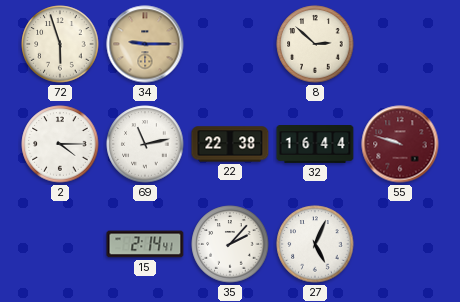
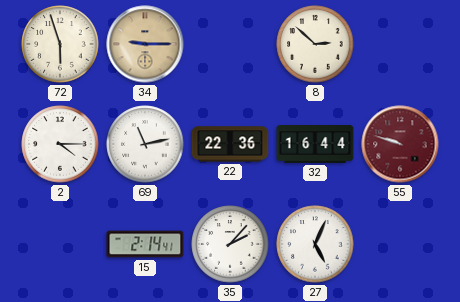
22: 22:38 -> 22:36 (230, 144)
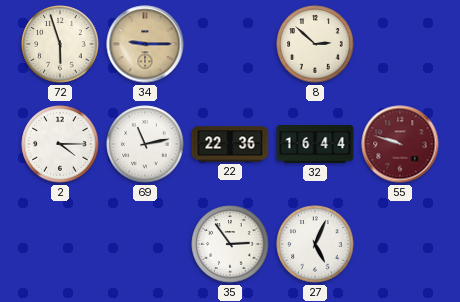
15: 2:14 -> none (145, 244)
35: 2:07 -> 2:54 (230, 244)
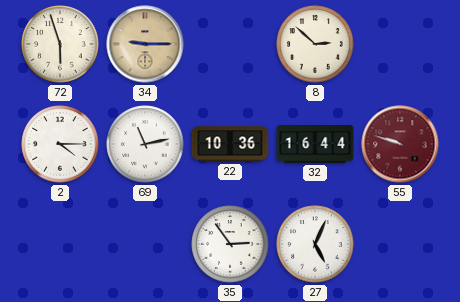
22: 22:36 -> 10:36 (230, 144)
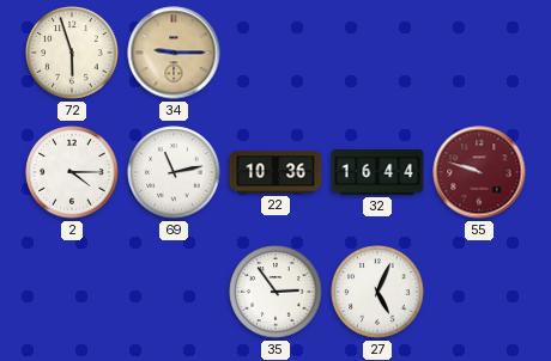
8: 2:52 -> none (315, 44)
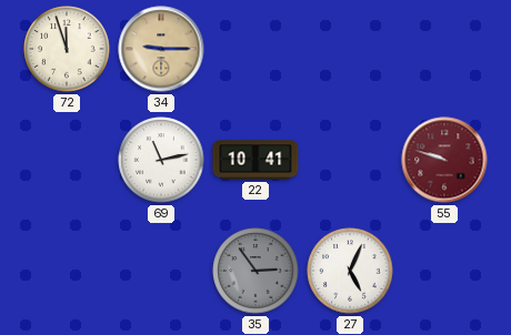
72: 5:57 -> 11:57 (67, 49)
2: 4:15 -> none (72, 172)
22: 10:36 -> 10:41 (255, 160)
32: 16:44 -> none (377, 173)
35 dial: white -> grey (255, 271)
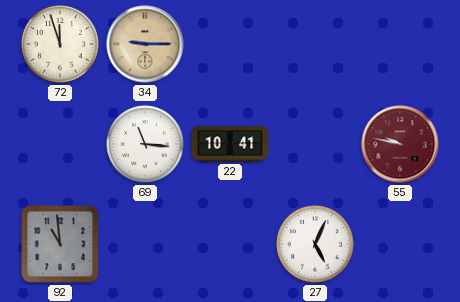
69: 11:13 -> 11:16 (145, 144)
55: 9:48 -> 9:47 (400, 144)
92: none -> 10:59 (60, 244)
35: 2:54 -> none (255, 271)
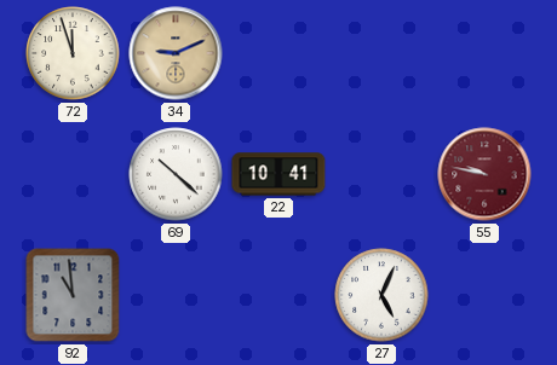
34: 9:15 -> 9:11 (176, 53)
69: 11:16 -> 10:22 (176, 174)
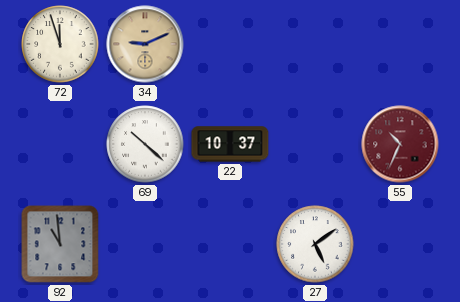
22: 10:41 -> 10:37 (230, 144)
55: 9:47 -> 10:34 (400, 144)
27: 5:04 -> 5:09 (315, 244)
